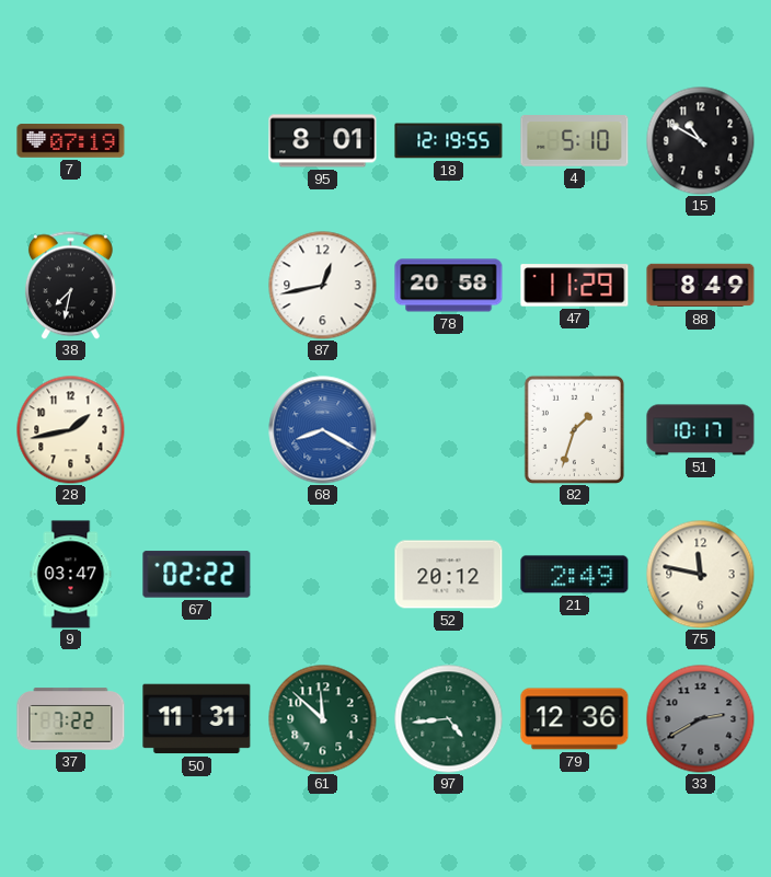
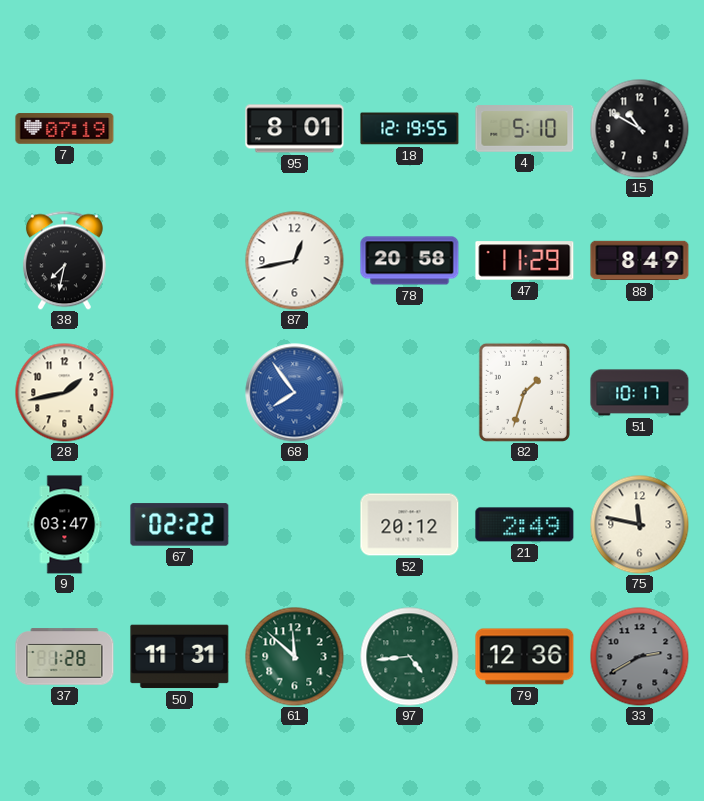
68: 8:20 -> 7:54 (295, 393)
37: 7:22 -> 1:28 (65, 657)
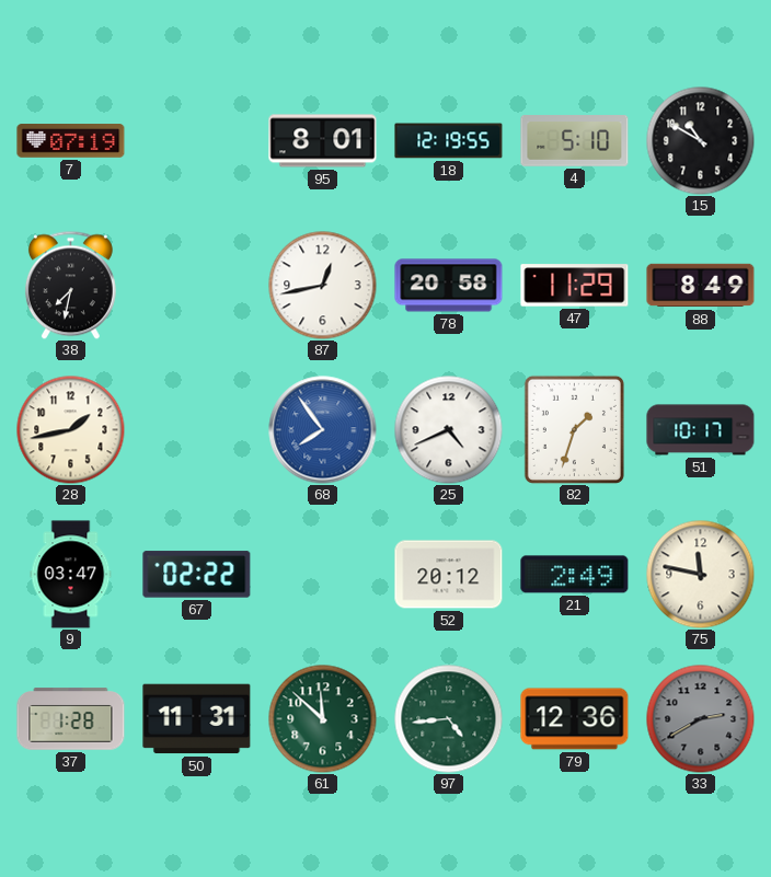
25: none -> 4:41 (449, 430)
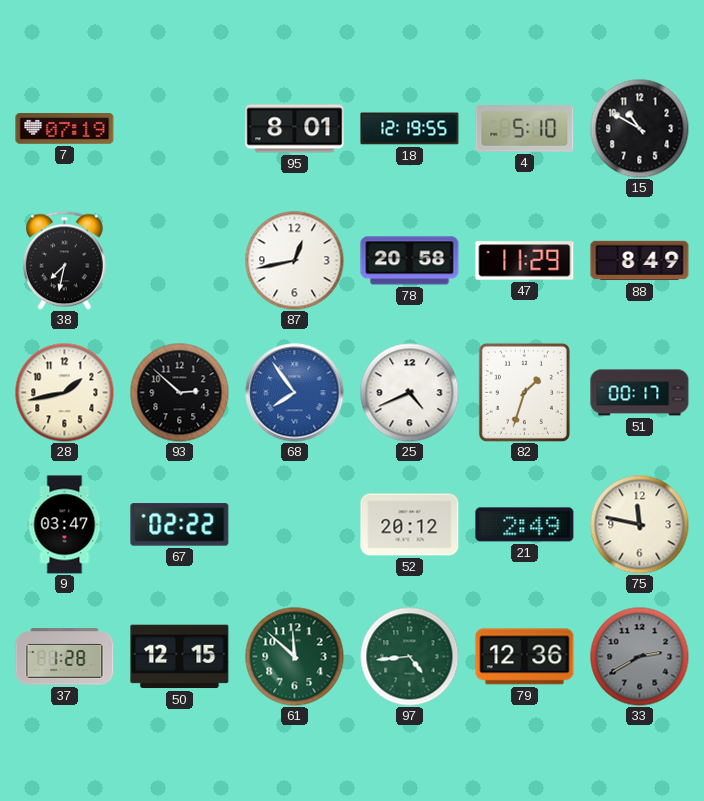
93: none -> 2:52 (180, 393)
51: 10:17 -> 00:17 (640, 393)
50: 11:31 -> 12:15 (180, 657)
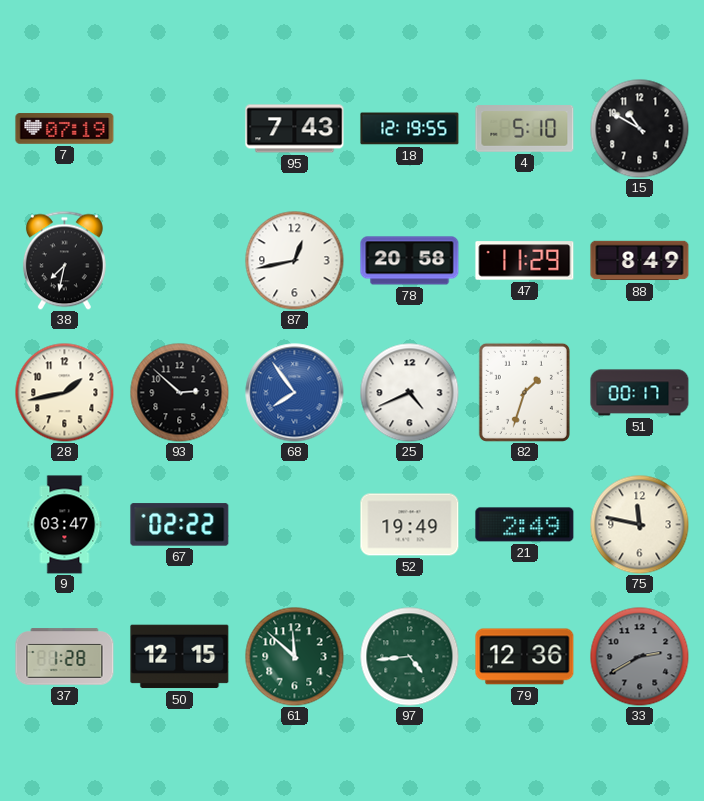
95: 8:01 -> 7:43 (295, 129)
52: 20:12 -> 19:49 (410, 525)
